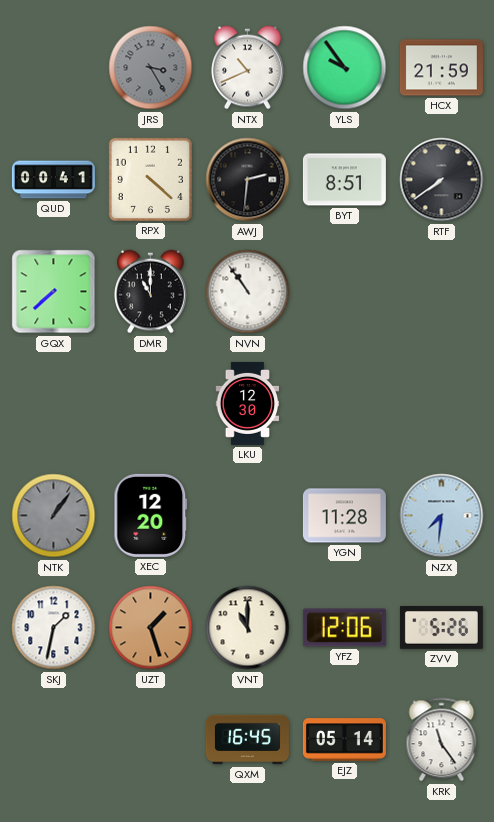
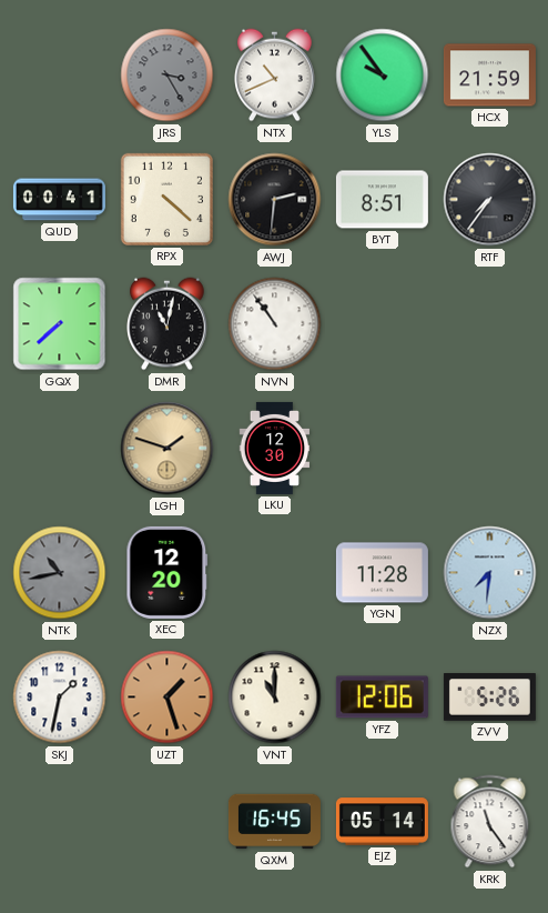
RTF: 7:39 -> 7:36 (490, 200)
DMR: 11:00 -> 11:02 (168, 324)
LGH: none -> 1:48 (168, 449)
NTK: 1:06 -> 10:43 (60, 573)
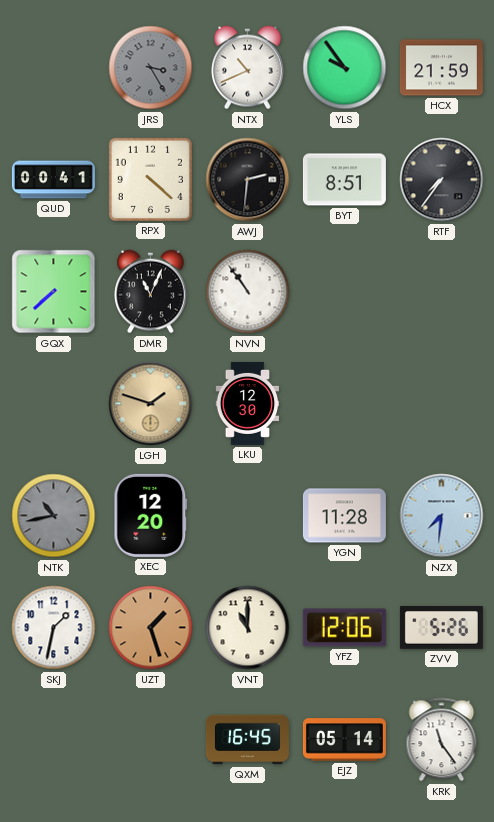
DMR: 11:02 -> 11:04 (151, 292)
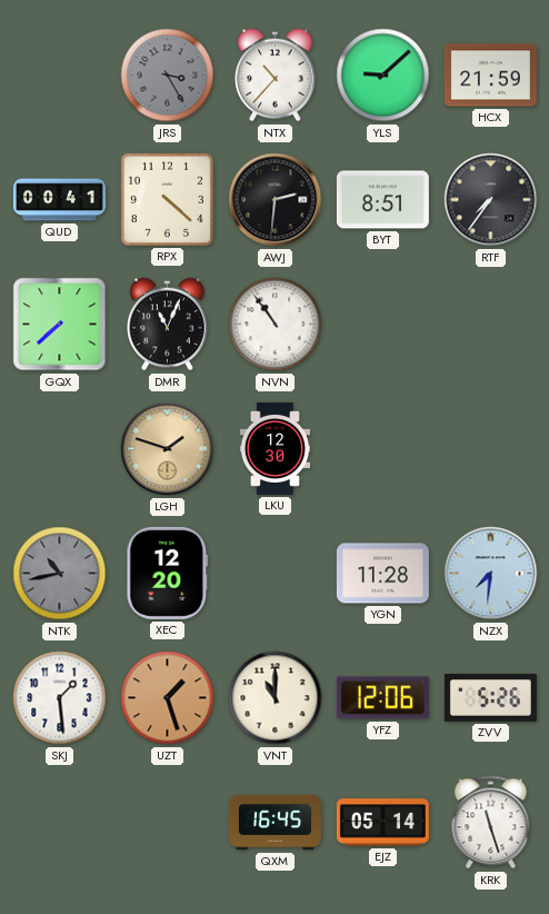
NTX: 10:41 -> 10:37 (276, 76)
YLS: 9:54 -> 9:08 (383, 76)
SKJ: 1:32 -> 1:29 (60, 698)
KRK: 11:24 -> 11:27 (491, 823)
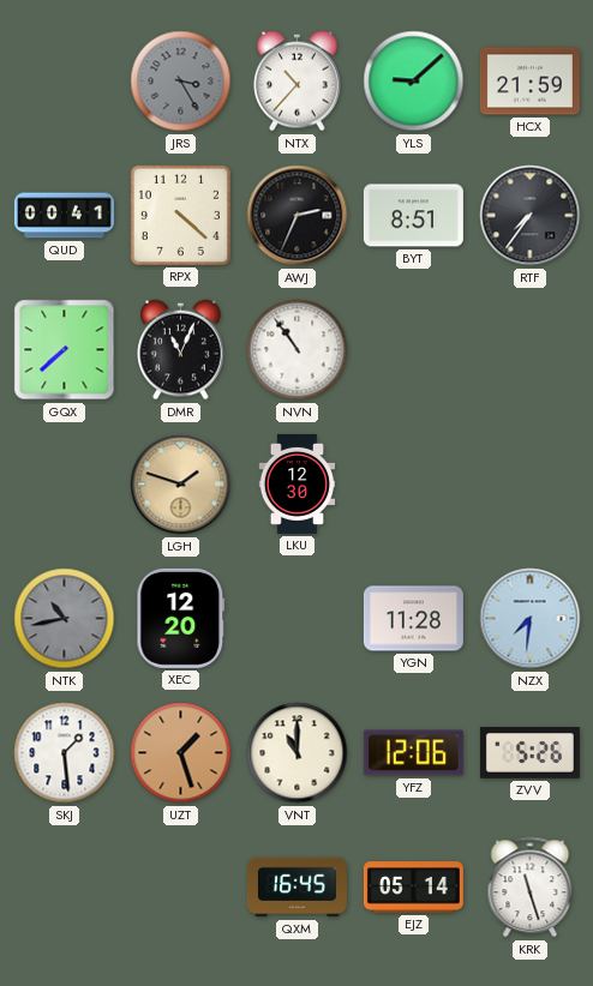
AWJ: 2:31 -> 2:34 (298, 216)
